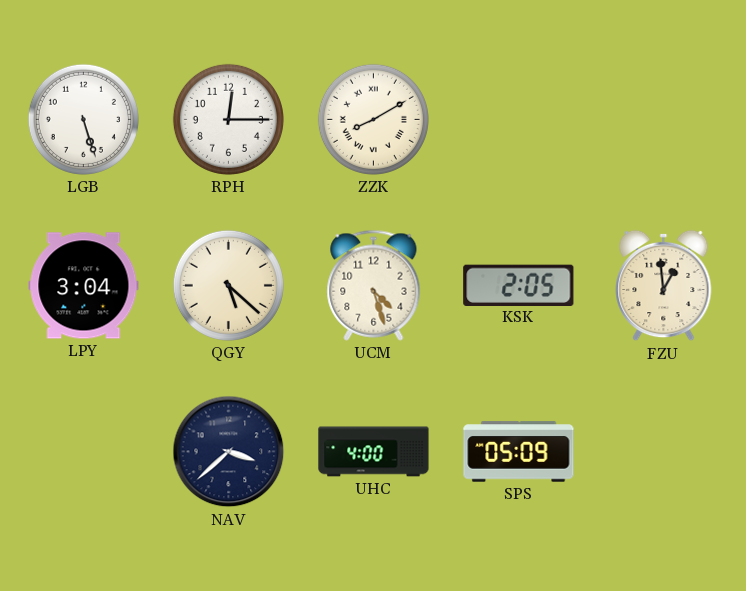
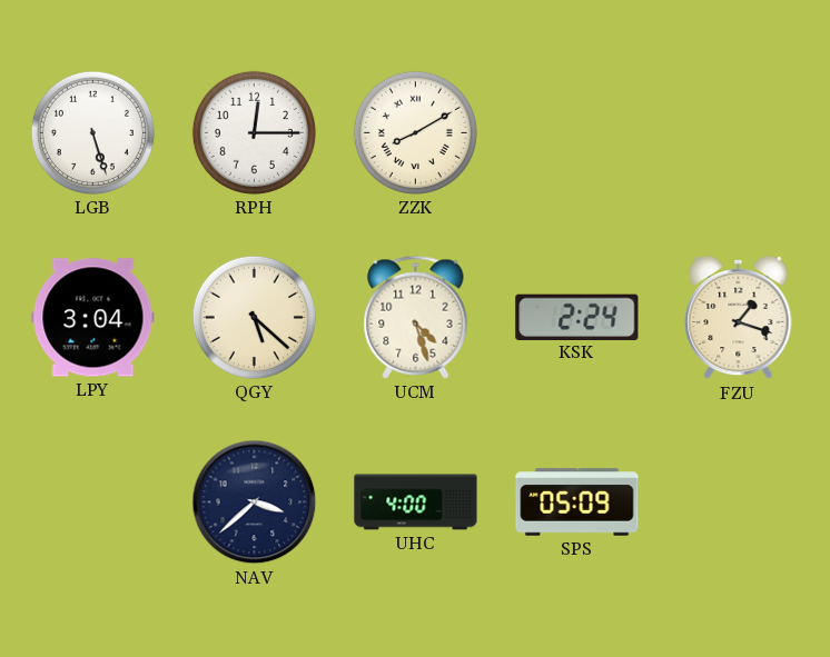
KSK: 2:05 -> 2:24 (577, 317)
FZU: 12:59 -> 1:18 (739, 318)
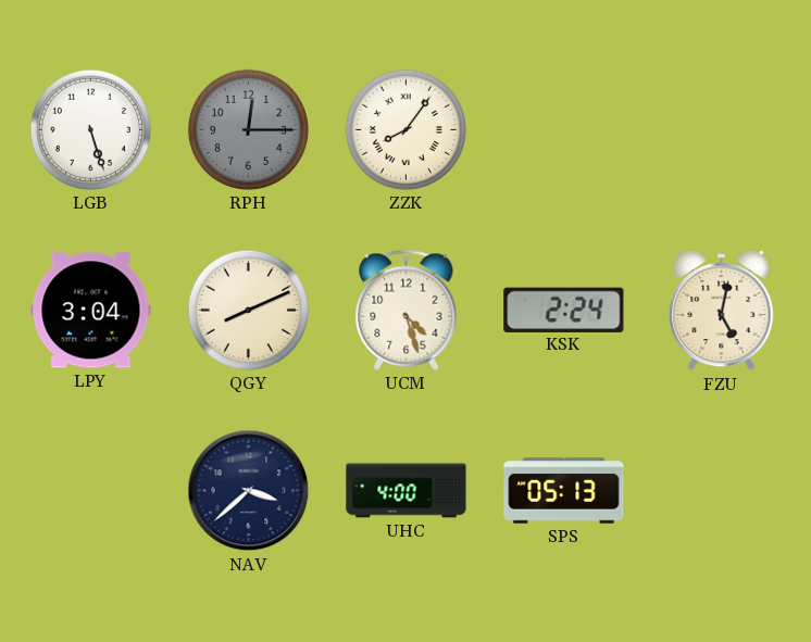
RPH dial: white -> grey (248, 129)
ZZK: 8:10 -> 8:06 (405, 129)
QGY: 5:22 -> 8:11 (248, 310)
FZU: 1:18 -> 5:02 (722, 311)
SPS: 05:09 -> 05:13 (564, 491)
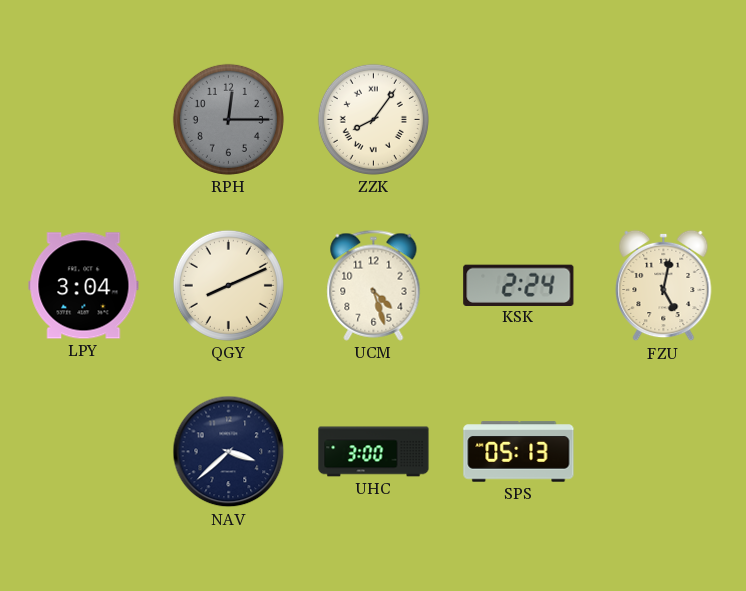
LGB: 5:27 -> none (90, 129)
UHC: 4:00 -> 3:00 (374, 452)
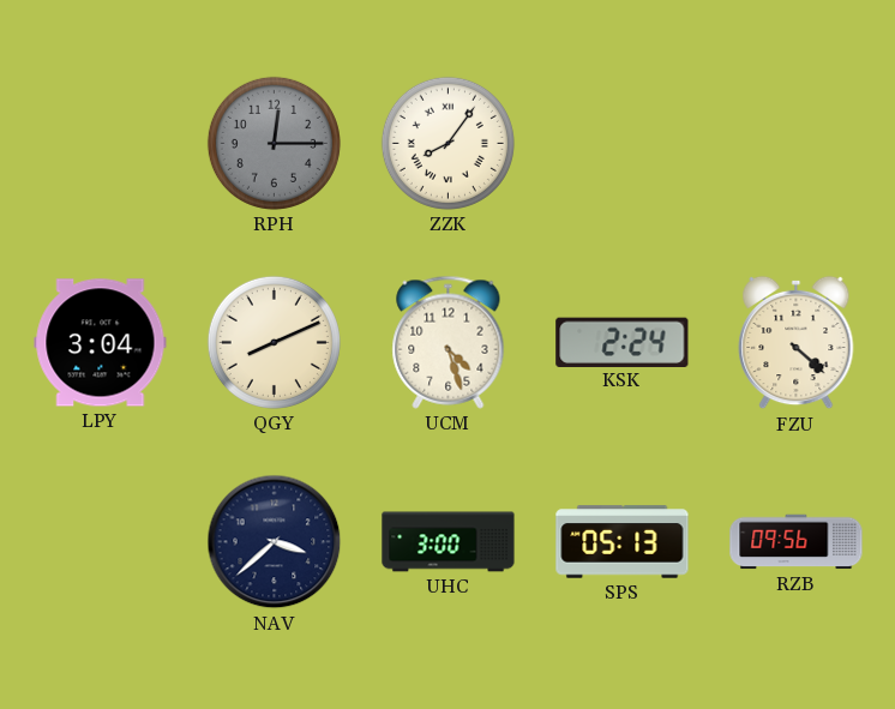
FZU: 5:02 -> 4:22 (797, 343)
RZB: none -> 09:56 (797, 542)
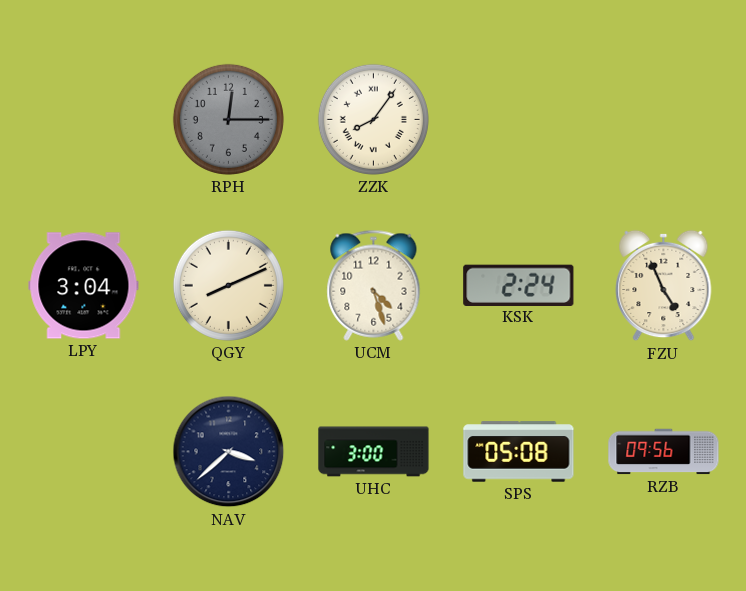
FZU: 4:22 -> 4:56 (664, 286)
SPS: 05:13 -> 05:08 (519, 452)
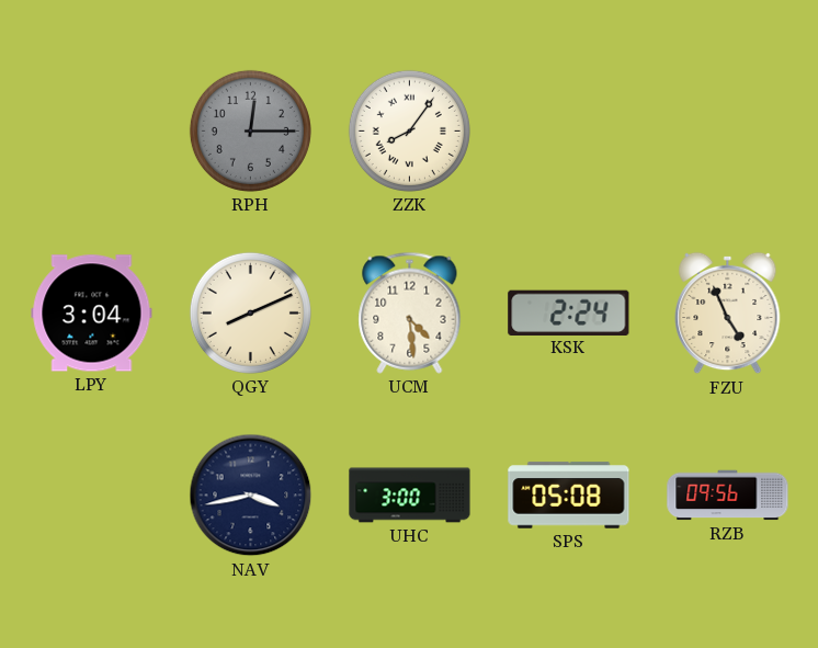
UCM: 4:27 -> 4:29 (410, 312)
NAV: 3:38 -> 3:43 (251, 496)
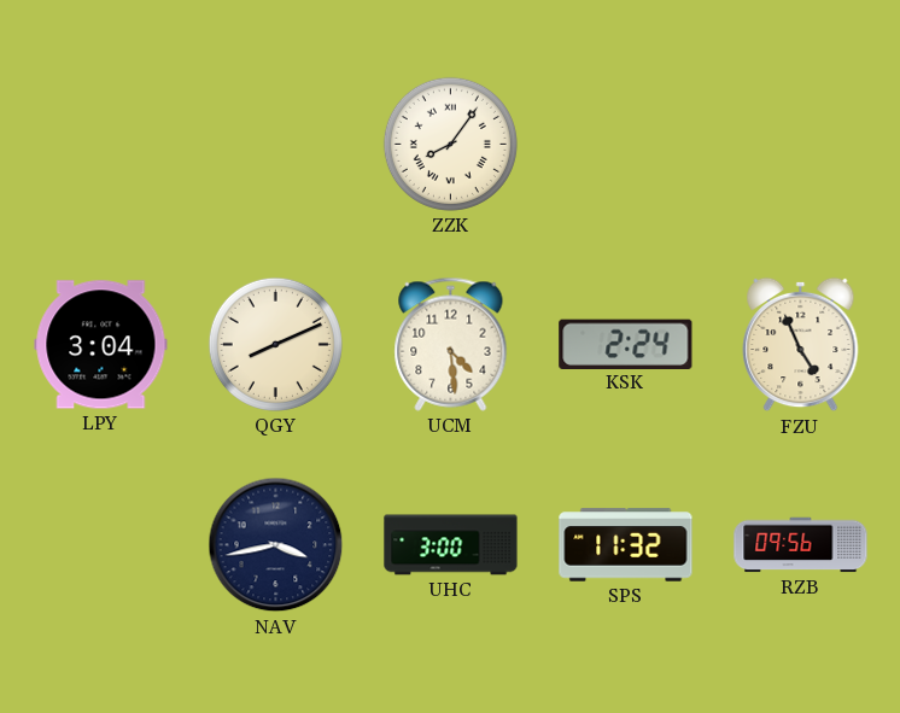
RPH: 12:15 -> none (250, 130)
SPS: 05:08 -> 11:32 (626, 545)
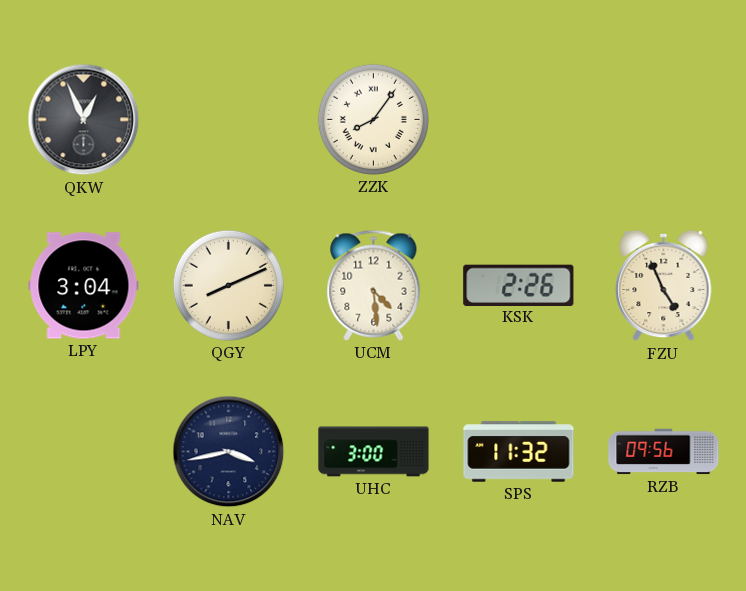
QKW: none -> 12:56 (84, 120)
KSK: 2:24 -> 2:26 (519, 285)
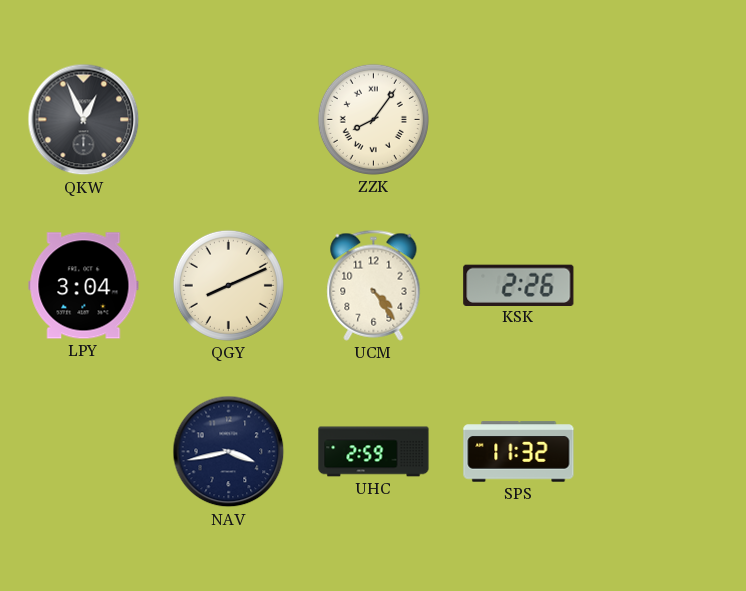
UCM: 4:29 -> 4:24 (374, 285)
FZU: 4:56 -> none (664, 286)
UHC: 3:00 -> 2:59 (374, 452)
RZB: 09:56 -> none (664, 452)
